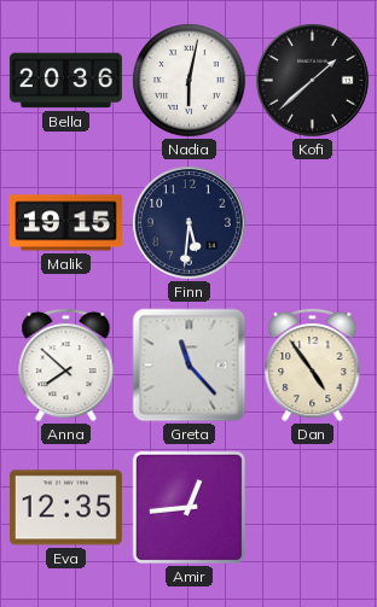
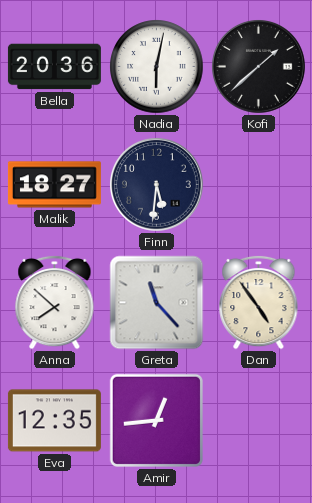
Malik: 19:15 -> 18:27 (54, 185)
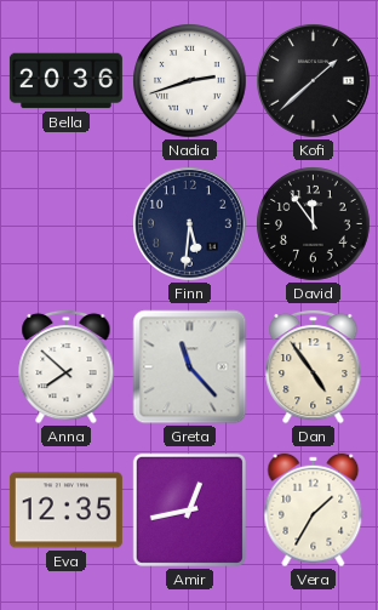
Nadia: 6:02 -> 2:42 (190, 81)
Malik: 18:27 -> none (54, 185)
David: none -> 11:54 (314, 224)
Amir: 12:44 -> 12:43 (189, 509)
Vera: none -> 1:35 (314, 511)
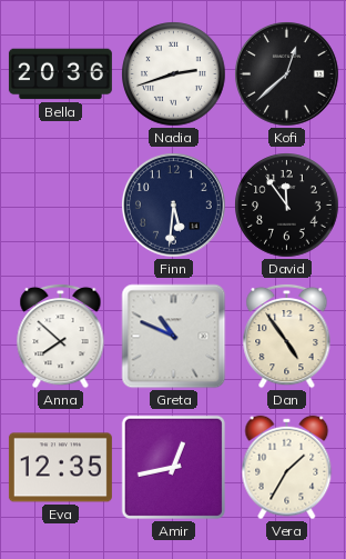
Kofi: 1:38 -> 12:38 (287, 74)
Greta: 11:23 -> 10:49 (174, 337)
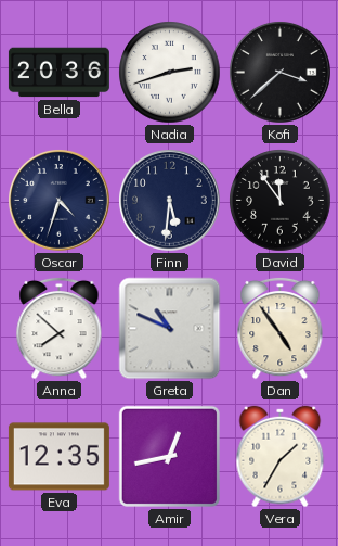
Kofi: 12:38 -> 3:38 (281, 73)
Oscar: none -> 4:33 (60, 201)
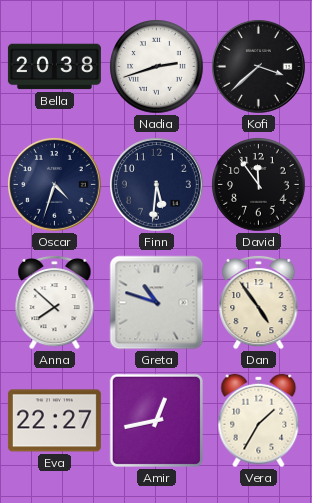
Bella: 20:36 -> 20:38 (54, 67)
Greta: 10:49 -> 10:48 (157, 303)
Eva: 12:35 -> 22:27 (54, 421)
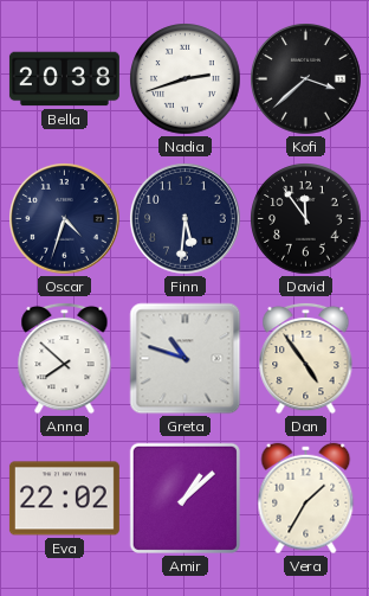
Eva: 22:27 -> 22:02 (64, 499)
Amir: 12:43 -> 1:08 (184, 498)
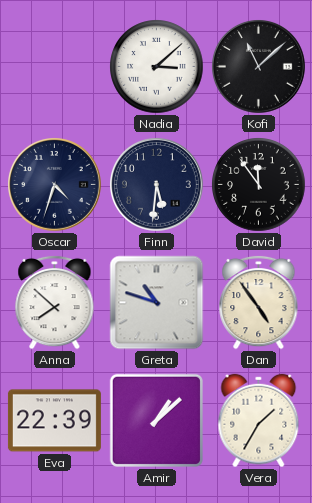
Bella: 20:38 -> none (64, 79)
Nadia: 2:42 -> 3:08 (157, 67)
Kofi: 3:38 -> 11:08 (259, 67)
Eva: 22:02 -> 22:39 (54, 421)
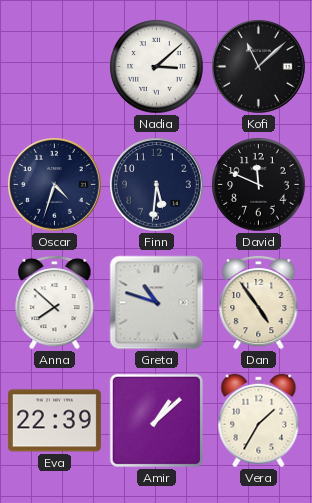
David: 11:54 -> 11:49 (259, 185)
